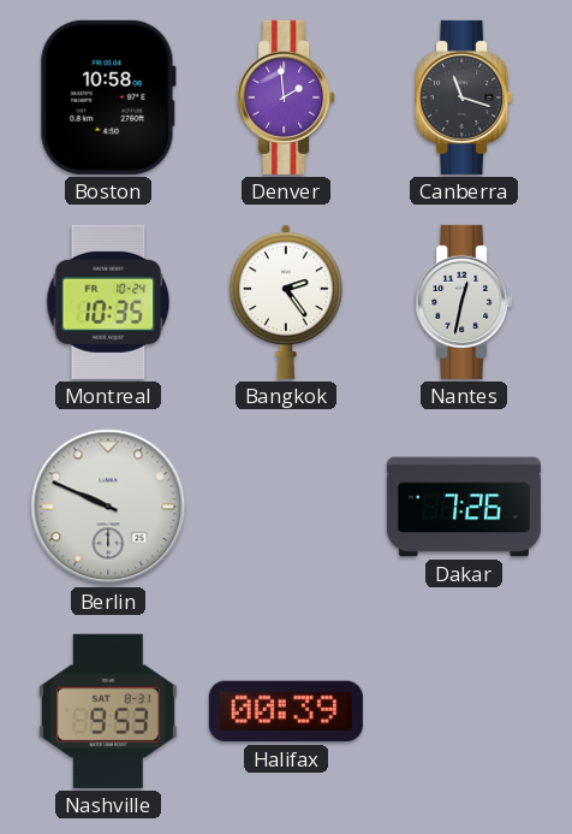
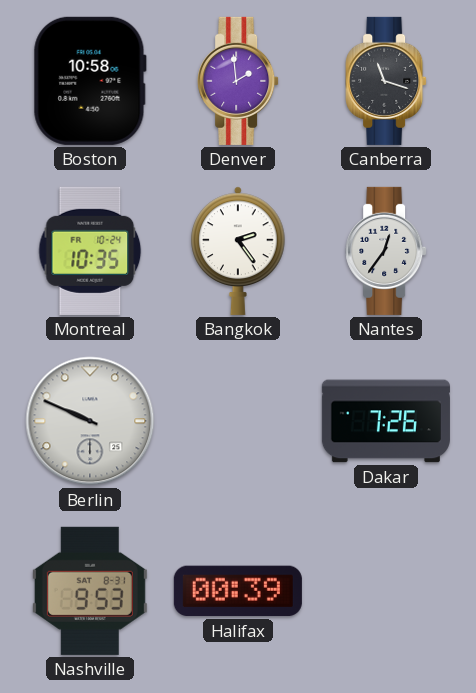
Nantes: 12:32 -> 12:36 (386, 251)
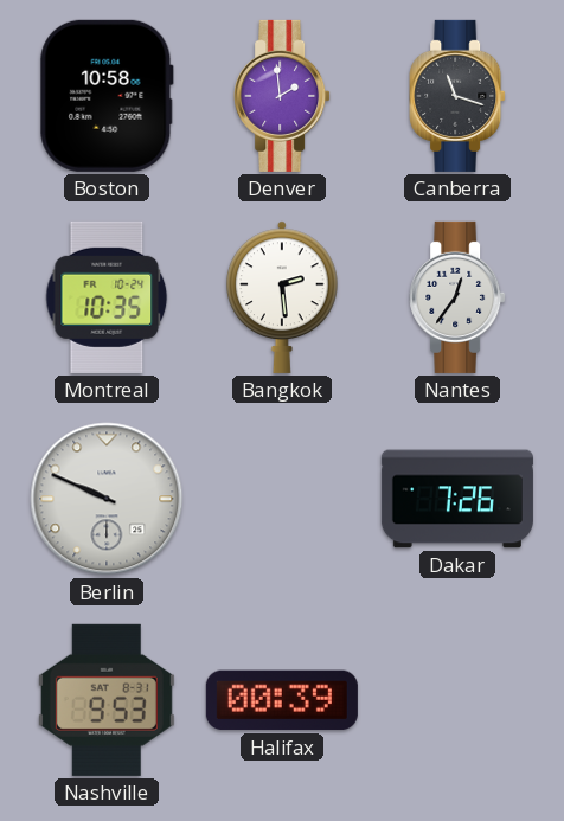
Bangkok: 2:24 -> 2:29 (282, 297)
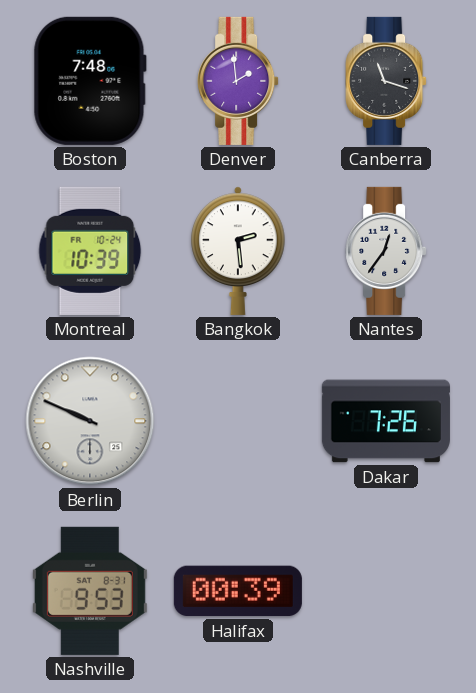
Boston: 10:58 -> 7:48 (90, 81)
Montreal: 10:35 -> 10:39 (90, 251)
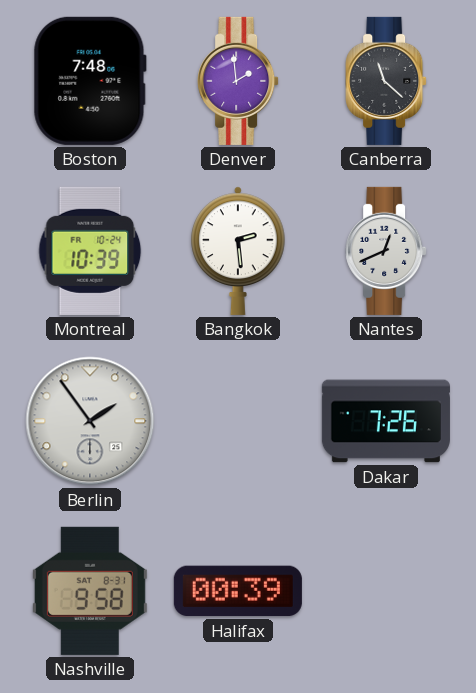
Canberra: 11:18 -> 11:22 (386, 81)
Nantes: 12:36 -> 12:41 (386, 251)
Berlin: 9:49 -> 1:54 (90, 421)
Nashville: 9:53 -> 9:58 (90, 591)
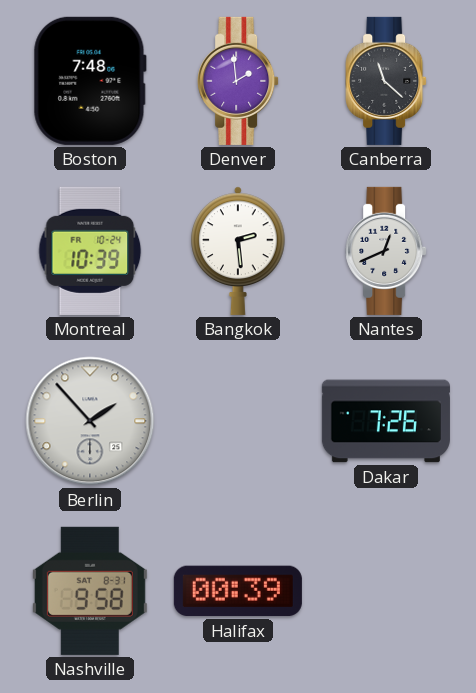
Berlin: 1:54 -> 1:53 (90, 421)
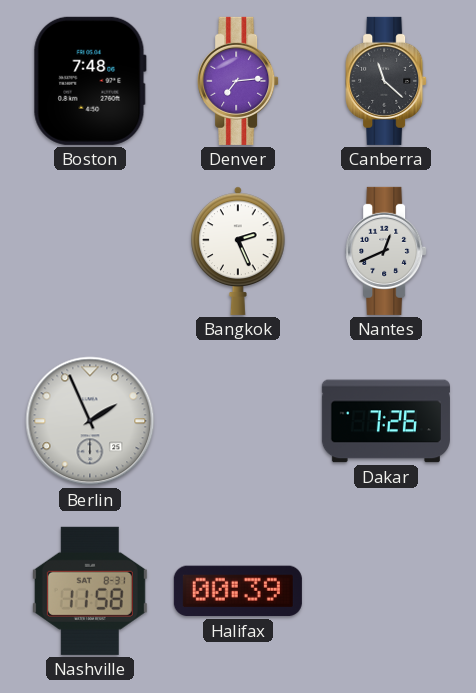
Denver: 1:59 -> 7:14 (238, 81)
Montreal: 10:39 -> none (90, 251)
Bangkok: 2:29 -> 2:26 (238, 251)
Berlin: 1:53 -> 1:56 (90, 421)
Nashville: 9:58 -> 11:58 (90, 591)
